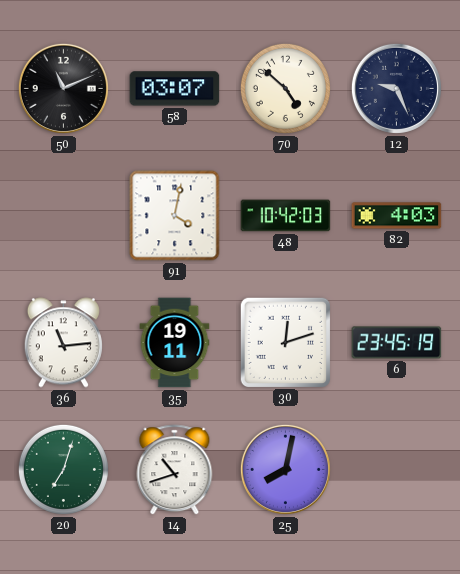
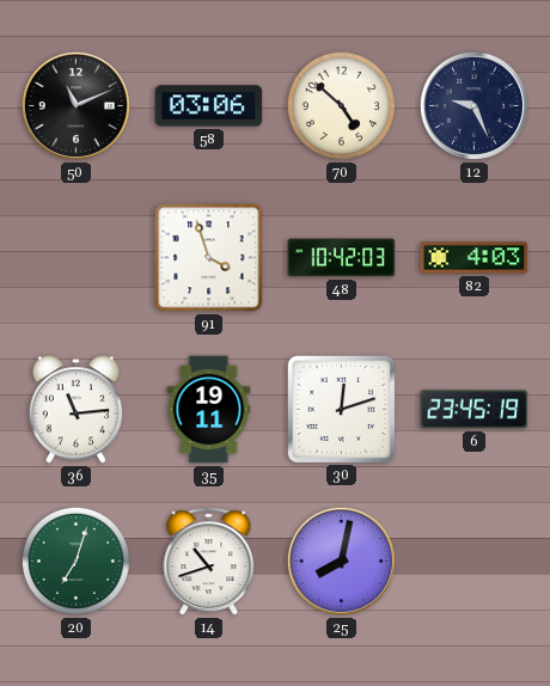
58: 03:07 -> 03:06 (209, 106)
91: 4:02 -> 3:57 (209, 258)
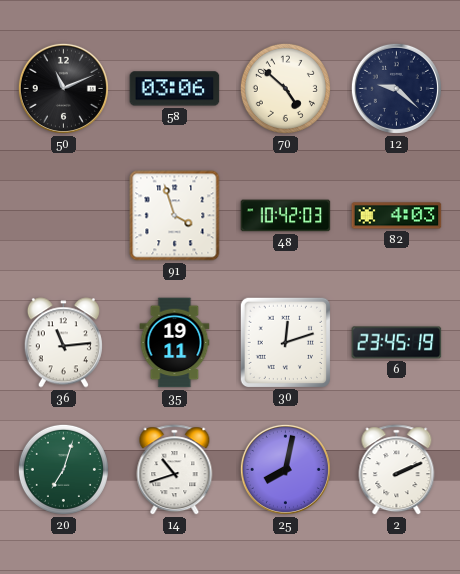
12: 9:26 -> 9:22 (396, 88)
2: none -> 2:11 (397, 470)
